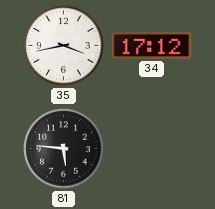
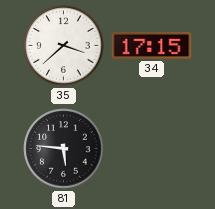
35: 3:43 -> 3:38 (64, 46)
34: 17:12 -> 17:15 (152, 45)
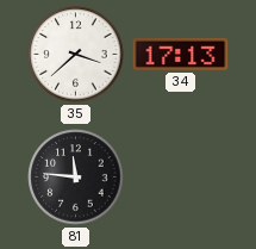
34: 17:15 -> 17:13 (181, 54)
81: 5:46 -> 11:46 (76, 178)
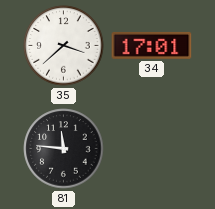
34: 17:13 -> 17:01 (152, 45)
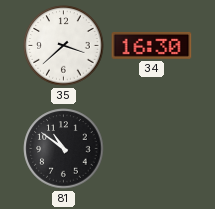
34: 17:01 -> 16:30 (152, 45)
81: 11:46 -> 10:51 (64, 149)
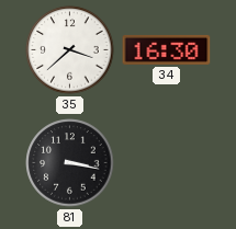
81: 10:51 -> 3:17 (70, 163)
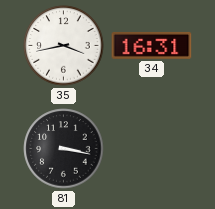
35: 3:38 -> 3:43 (64, 46)
34: 16:30 -> 16:31 (152, 45)
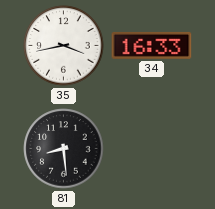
34: 16:31 -> 16:33 (152, 45)
81: 3:17 -> 8:29 (64, 149)
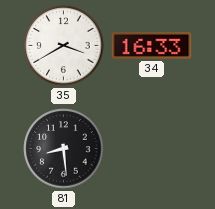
35: 3:43 -> 3:40 (64, 46)
